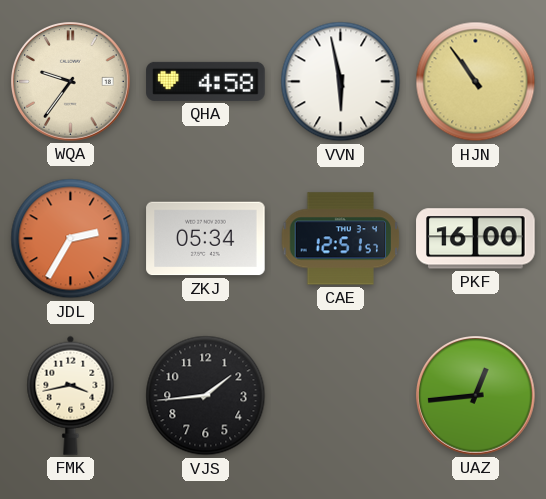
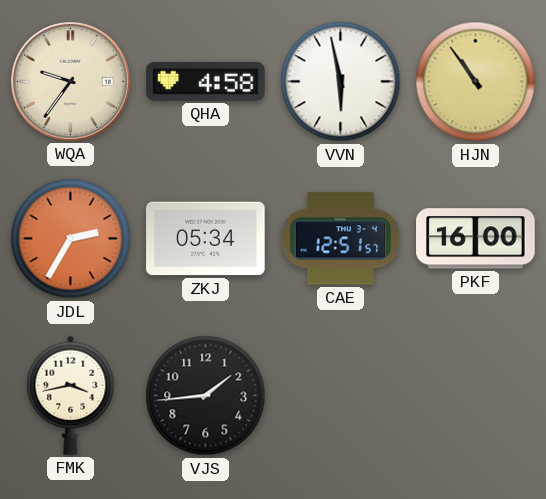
UAZ: 12:44 -> none (476, 396)
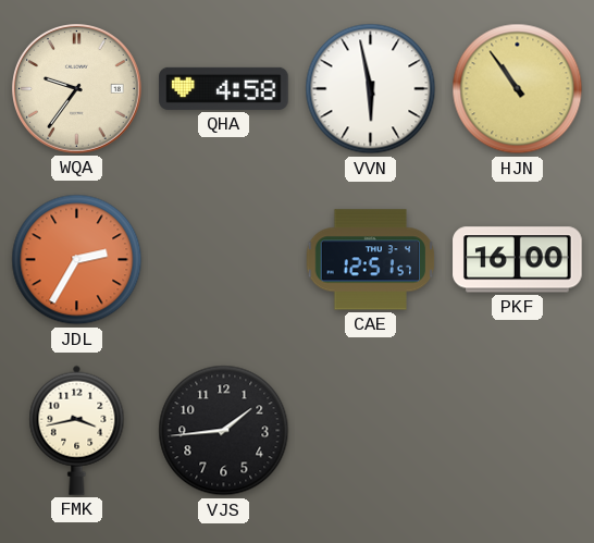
ZKJ: 05:34 -> none (206, 239)
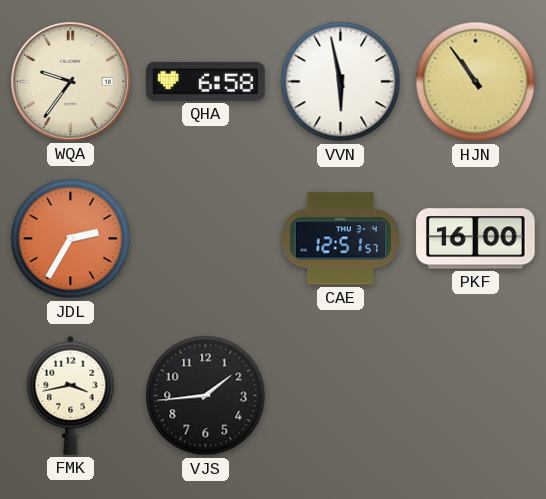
QHA: 4:58 -> 6:58 (206, 81)
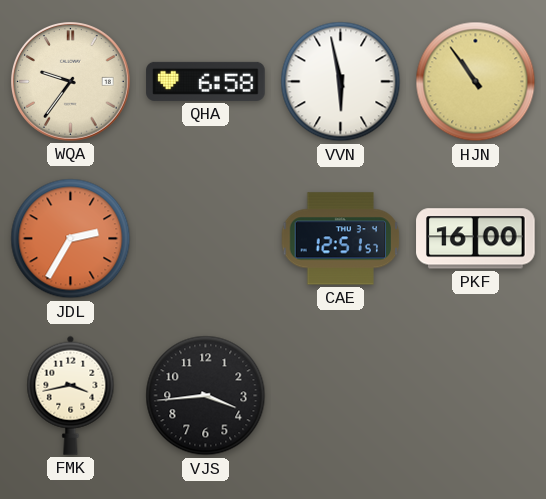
VJS: 1:44 -> 3:44 (206, 396)
